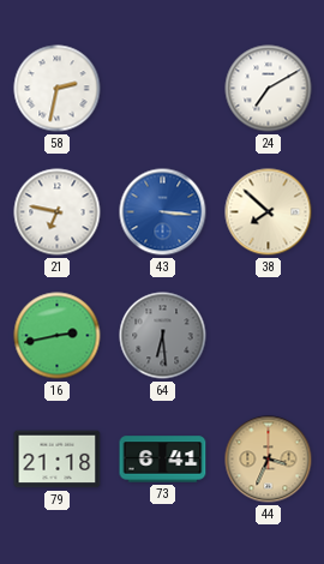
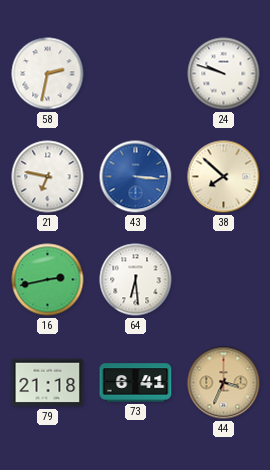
24: 7:10 -> 9:48 (224, 74)
64 dial: grey -> white (136, 280)
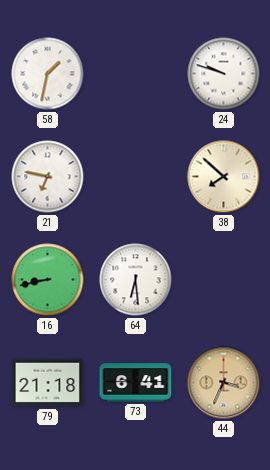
58: 2:32 -> 1:32 (48, 74)
43: 3:16 -> none (136, 177)
16: 2:43 -> 8:43 (48, 280)
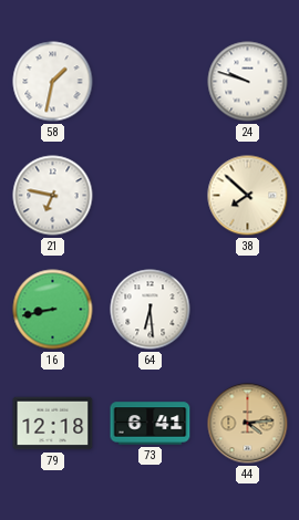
79: 21:18 -> 12:18 (53, 424)
44: 3:34 -> 4:14 (248, 424)
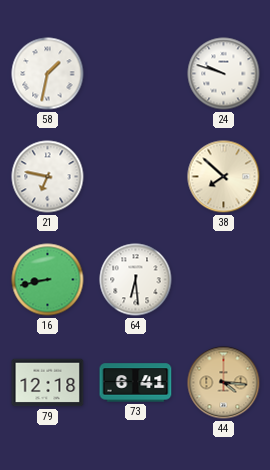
44: 4:14 -> 4:16 (224, 383)
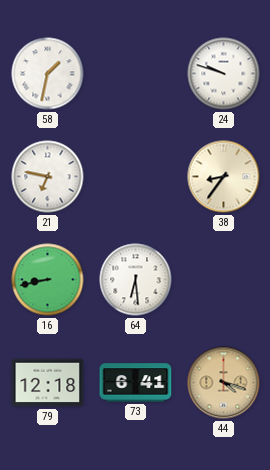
38: 7:52 -> 8:36 (224, 177)
44: 4:16 -> 4:18 (224, 383)
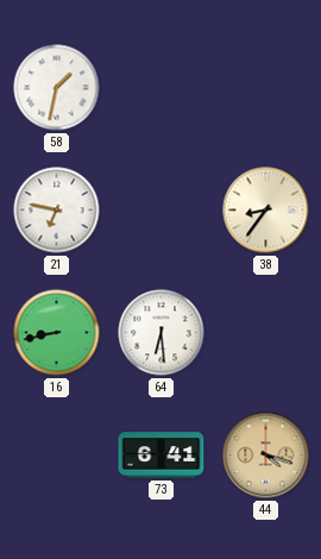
24: 9:48 -> none (224, 74)
79: 12:18 -> none (48, 383)
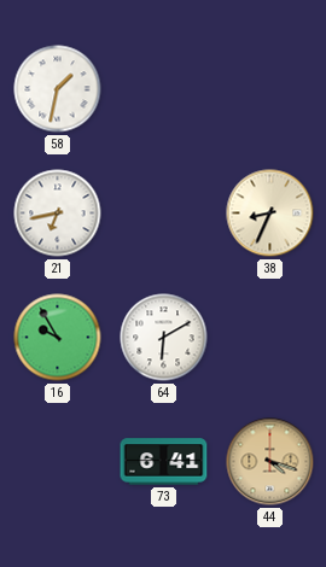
21: 6:47 -> 6:43 (58, 214)
38: 8:36 -> 8:34 (270, 214)
16: 8:43 -> 9:55 (58, 338)
64: 6:29 -> 6:10 (164, 338)
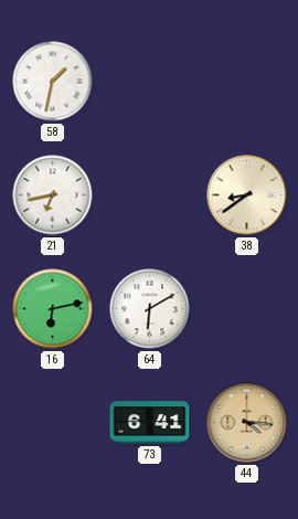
38: 8:34 -> 8:39 (247, 195)
16: 9:55 -> 6:13 (53, 309)
44: 4:18 -> 4:16 (247, 423)
